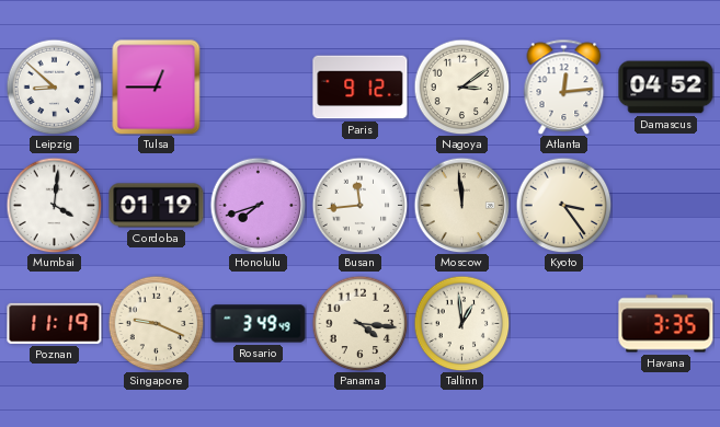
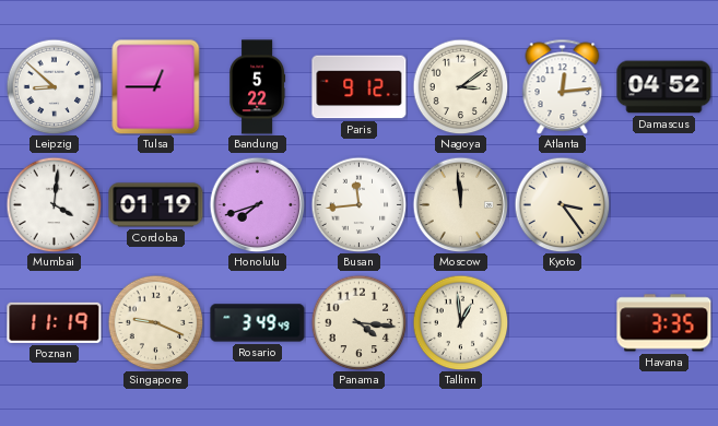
Bandung: none -> 5:22 (258, 87)
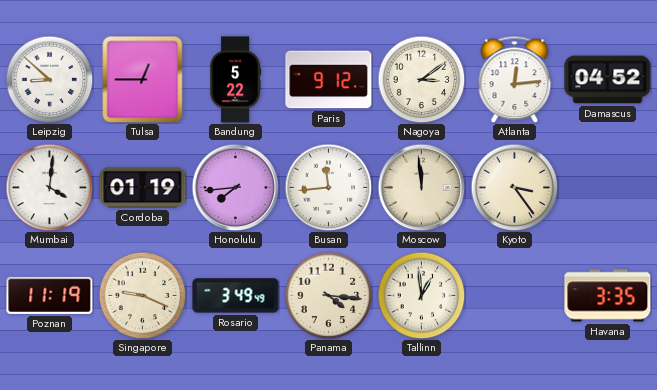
Honolulu: 7:42 -> 7:44 (235, 187)
